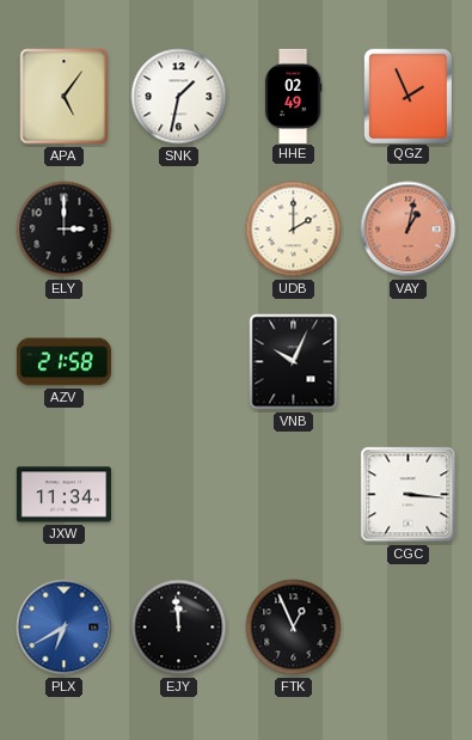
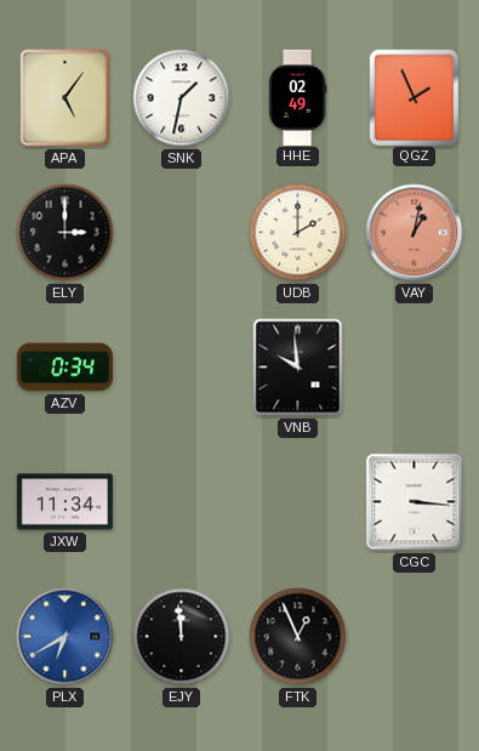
AZV: 21:58 -> 0:34 (64, 368)
VNB: 10:04 -> 9:59 (298, 368)
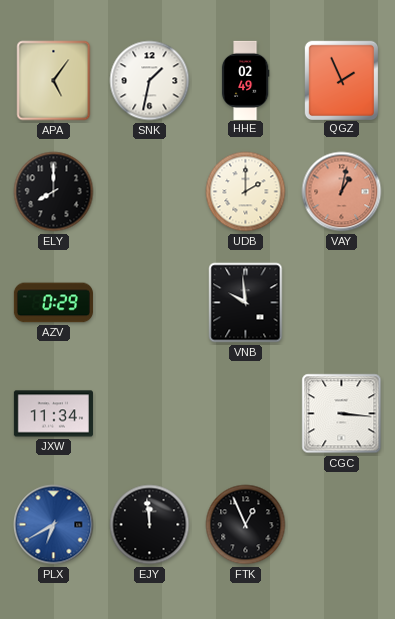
ELY: 3:00 -> 8:00 (54, 192)
AZV: 0:34 -> 0:29 (53, 303)
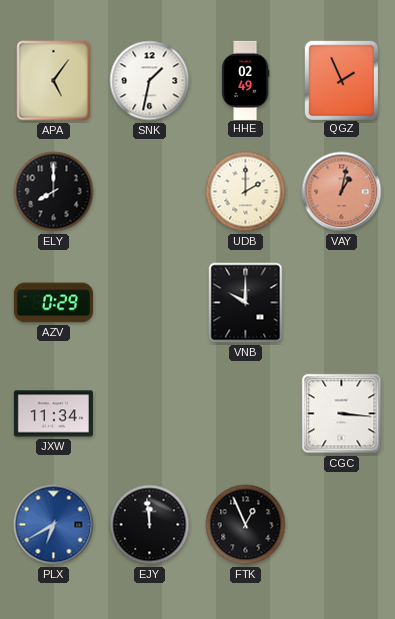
VNB: 9:59 -> 10:00 (246, 303)
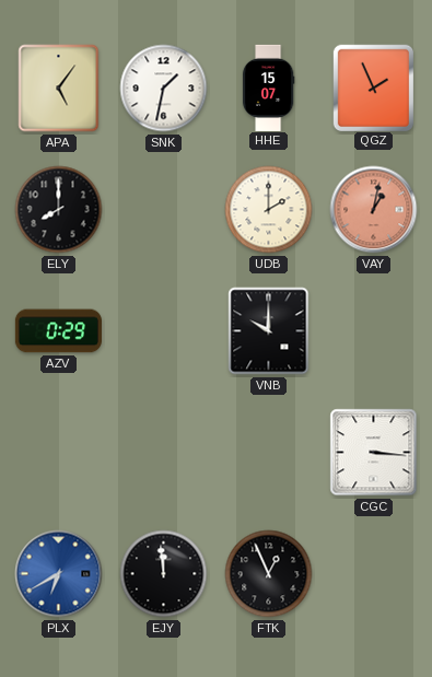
HHE: 02:49 -> 15:07 (268, 87)
JXW: 11:34 -> none (53, 414)
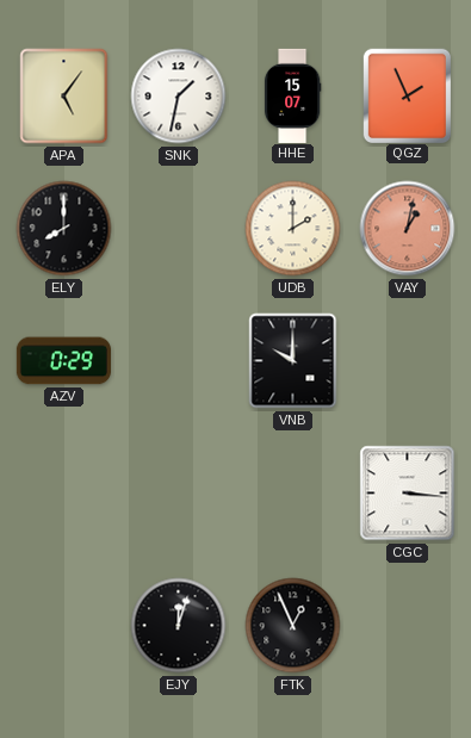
PLX: 6:40 -> none (59, 574)
EJY: 11:59 -> 12:03 (179, 626)
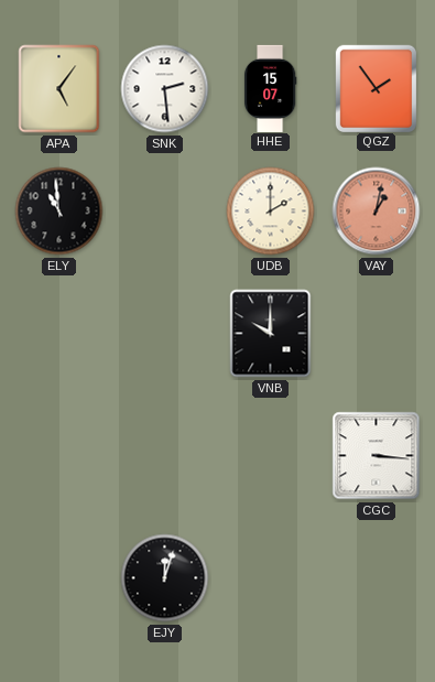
SNK: 1:32 -> 2:29 (165, 89)
QGZ: 1:56 -> 1:54 (376, 88)
ELY: 8:00 -> 10:59 (59, 212)
AZV: 0:29 -> none (63, 361)
FTK: 12:56 -> none (293, 626)
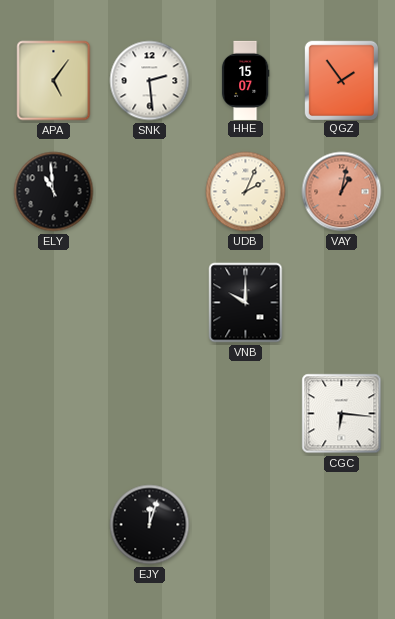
UDB: 2:00 -> 2:04 (246, 192)
CGC: 3:16 -> 6:16 (342, 414)
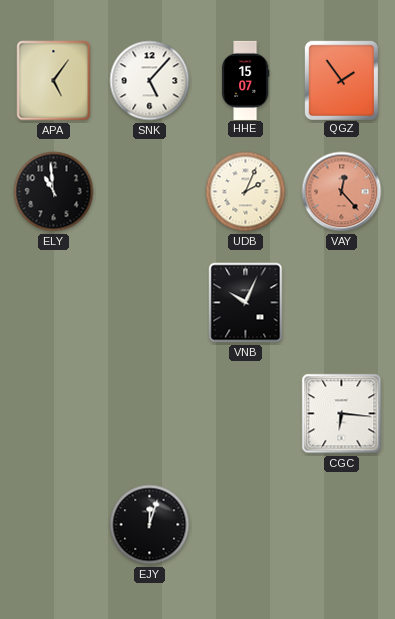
SNK: 2:29 -> 5:07 (150, 81)
VAY: 1:02 -> 12:23 (342, 192)
VNB: 10:00 -> 10:04 (246, 303)
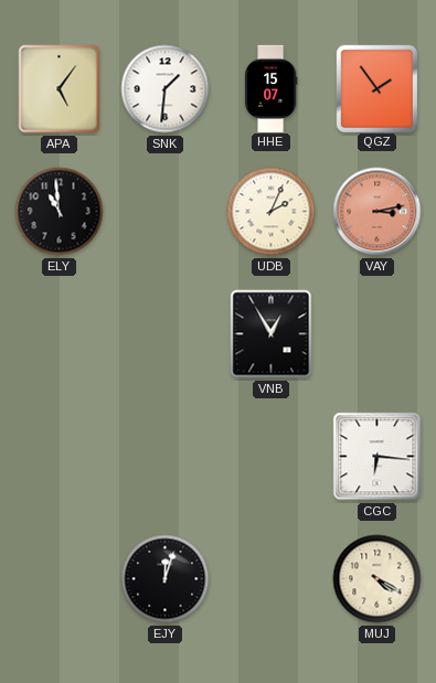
SNK: 5:07 -> 1:31 (166, 89)
VAY: 12:23 -> 3:13 (377, 212)
VNB: 10:04 -> 12:55 (272, 334)
MUJ: none -> 4:20 (377, 579)
